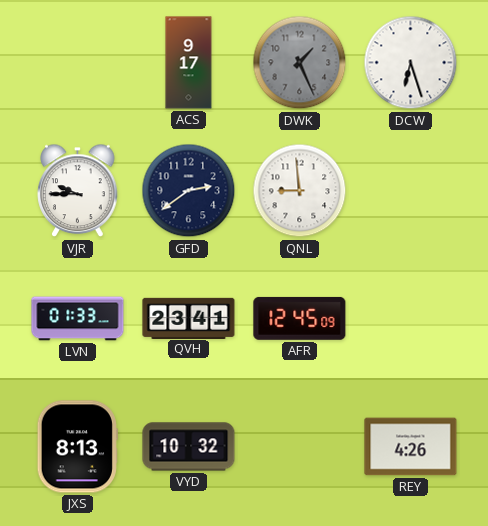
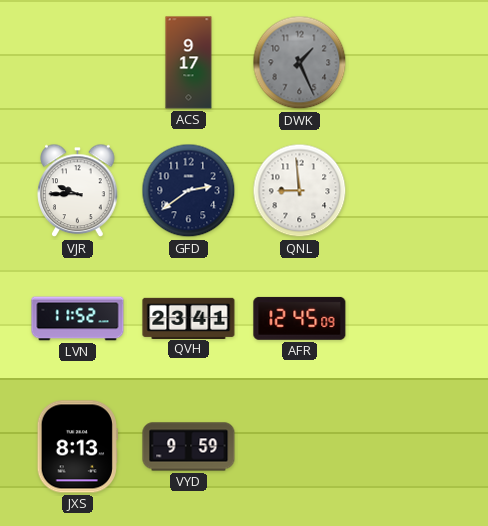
DCW: 6:27 -> none (411, 63)
LVN: 01:33 -> 11:52 (78, 319)
VYD: 10:32 -> 9:59 (189, 447)
REY: 4:26 -> none (411, 447)
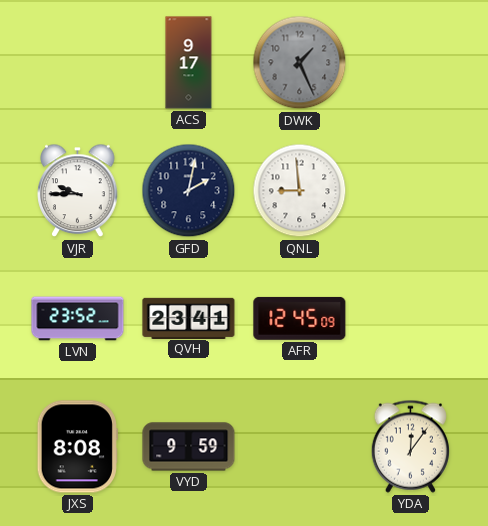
GFD: 2:39 -> 2:02 (189, 191)
LVN: 11:52 -> 23:52 (78, 319)
JXS: 8:13 -> 8:08 (77, 447)
YDA: none -> 12:06 (410, 446)
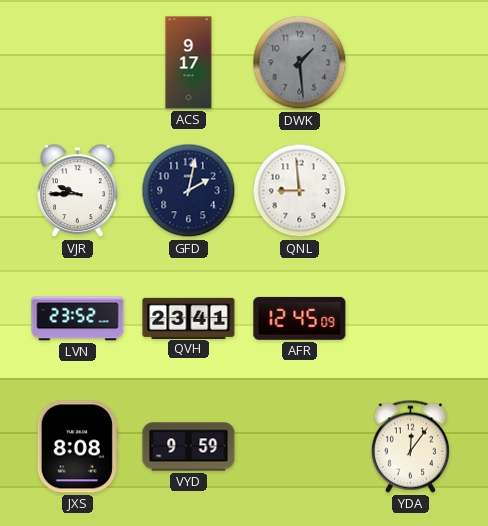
DWK: 1:26 -> 1:29 (300, 63)
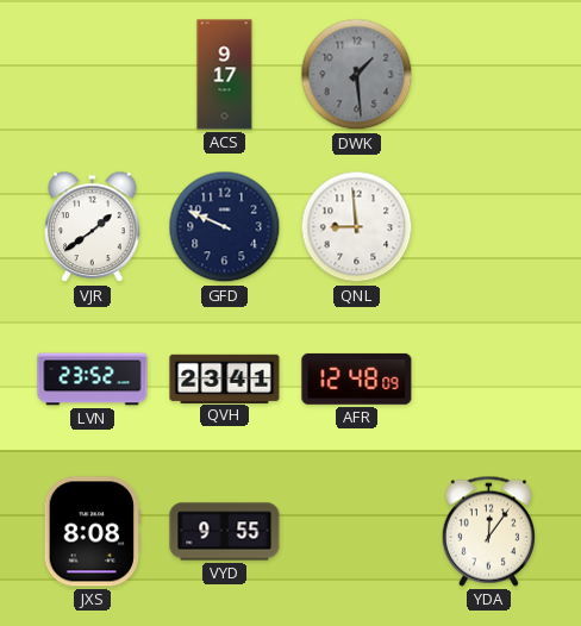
VJR: 9:45 -> 1:39 (93, 227)
GFD: 2:02 -> 9:49 (225, 227)
AFR: 12:45 -> 12:48 (357, 378)
VYD: 9:59 -> 9:55 (225, 532)
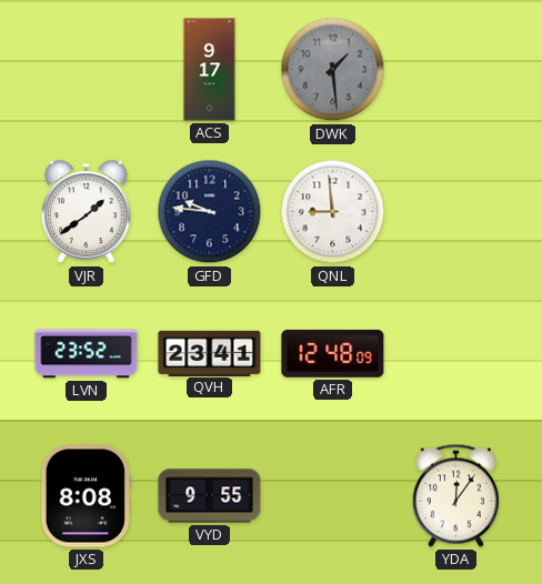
GFD: 9:49 -> 9:46 (210, 212)
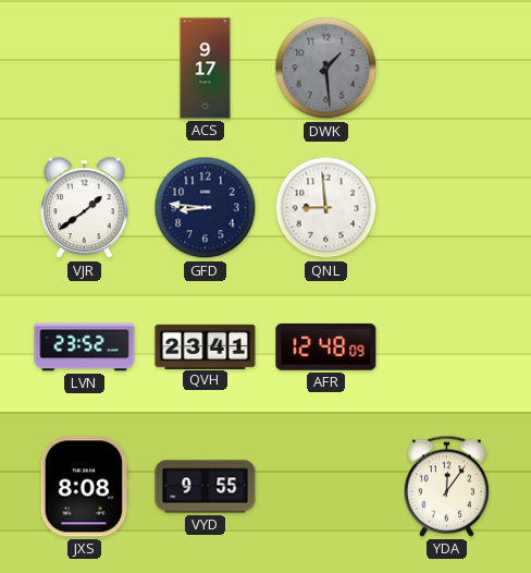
GFD: 9:46 -> 8:46 (206, 208)
